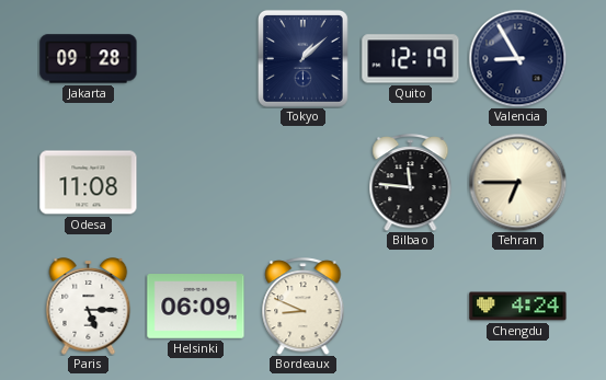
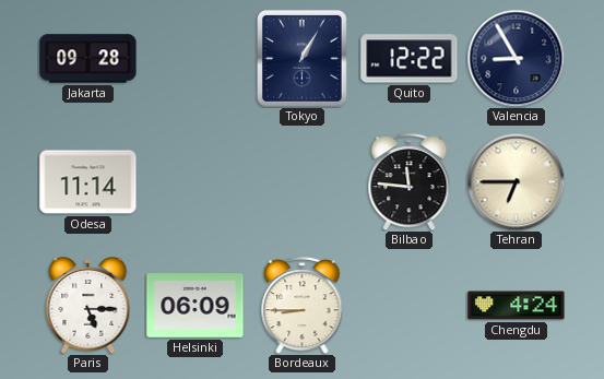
Tokyo: 1:08 -> 1:05 (301, 58)
Quito: 12:19 -> 12:22 (410, 59)
Odesa: 11:08 -> 11:14 (88, 182)
Bordeaux: 8:49 -> 8:45 (303, 306)
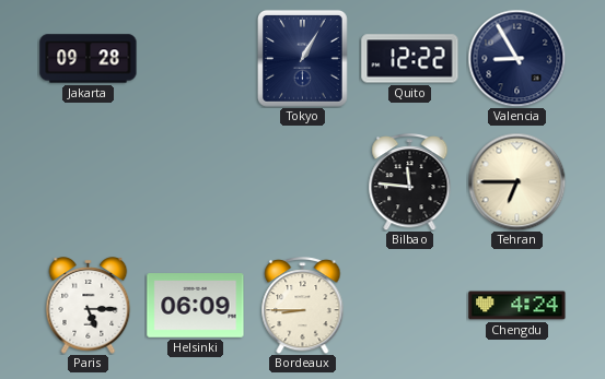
Odesa: 11:14 -> none (88, 182)
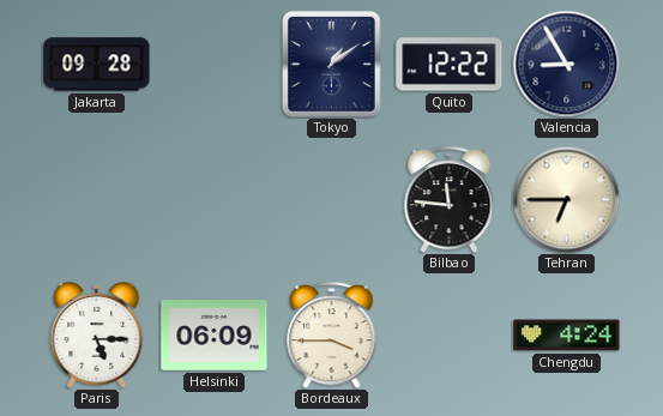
Tokyo: 1:05 -> 1:09 (331, 64)
Bordeaux: 8:45 -> 3:45 (332, 336)
